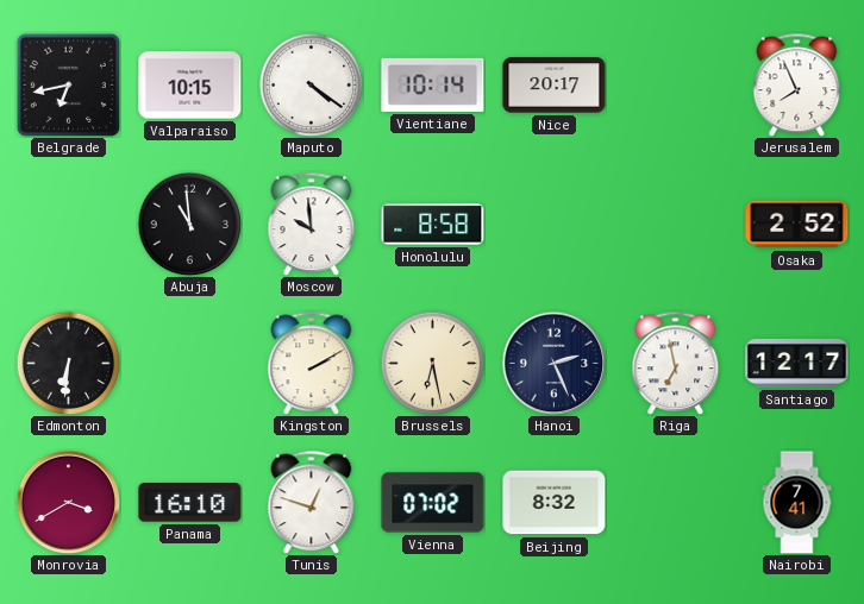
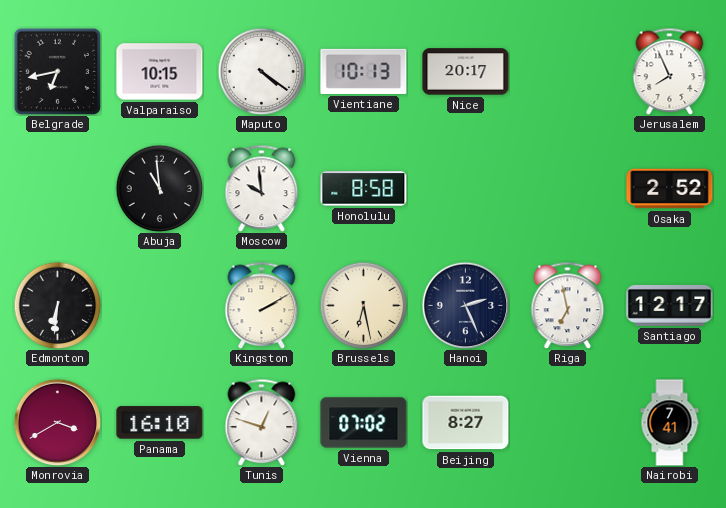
Vientiane: 10:14 -> 10:13 (364, 71)
Beijing: 8:32 -> 8:27 (466, 423)
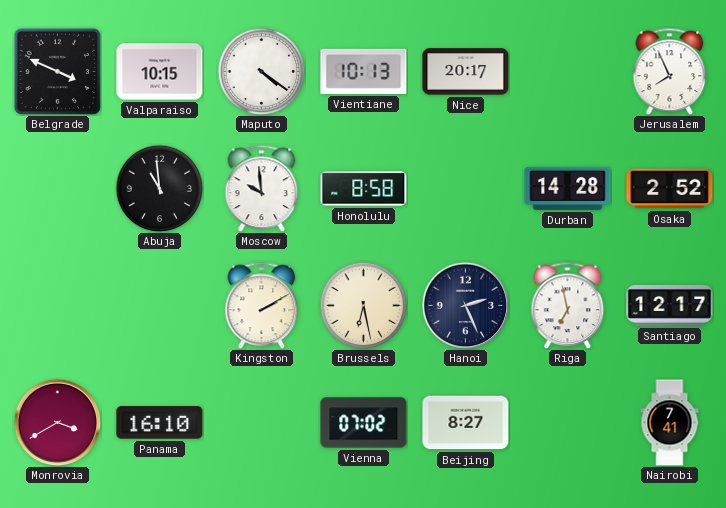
Belgrade: 6:43 -> 3:49 (57, 71)
Durban: none -> 14:28 (568, 188)
Edmonton: 6:31 -> none (57, 305)
Tunis: 12:48 -> none (262, 422)
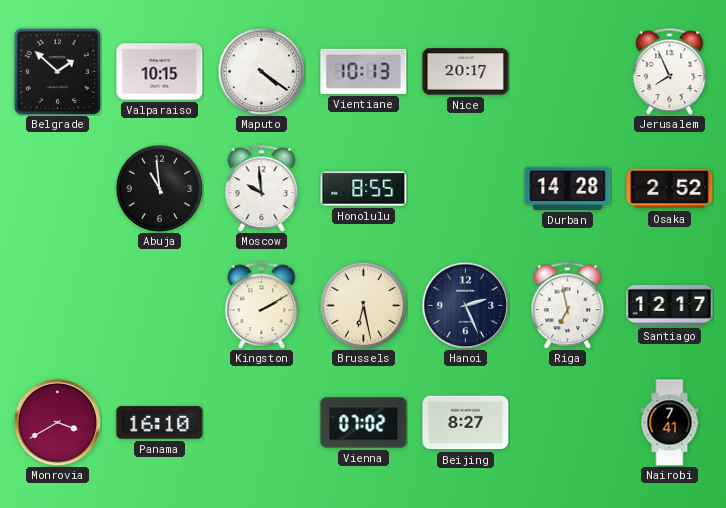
Belgrade: 3:49 -> 1:52 (57, 71)
Honolulu: 8:58 -> 8:55 (364, 189)
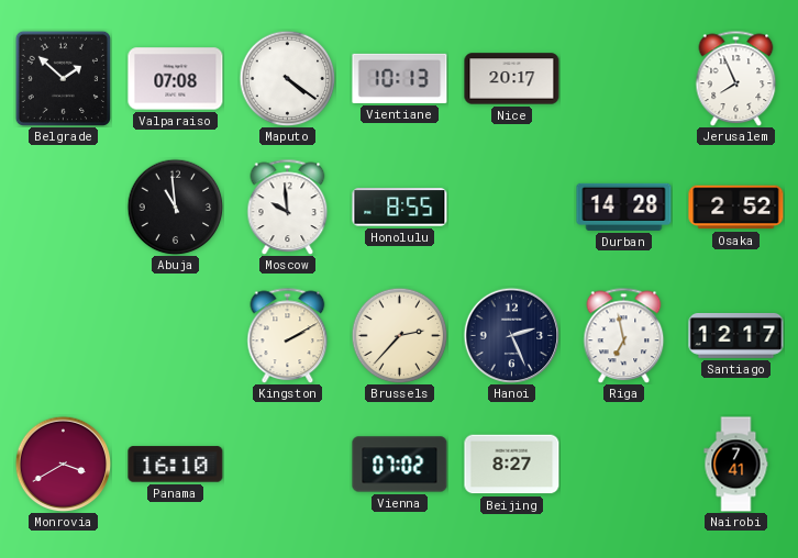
Valparaiso: 10:15 -> 07:08 (176, 79)
Brussels: 6:28 -> 2:37 (399, 335)
